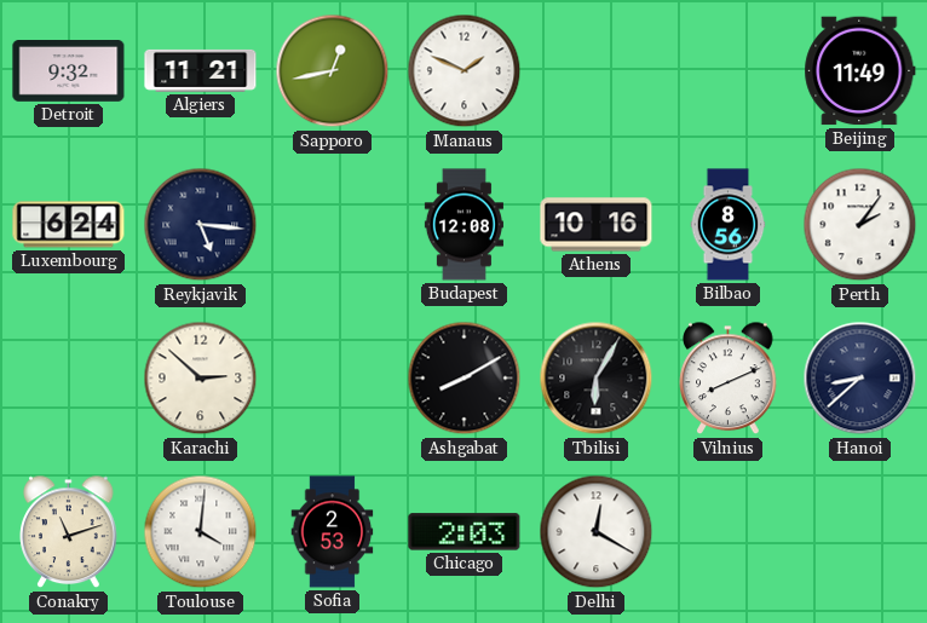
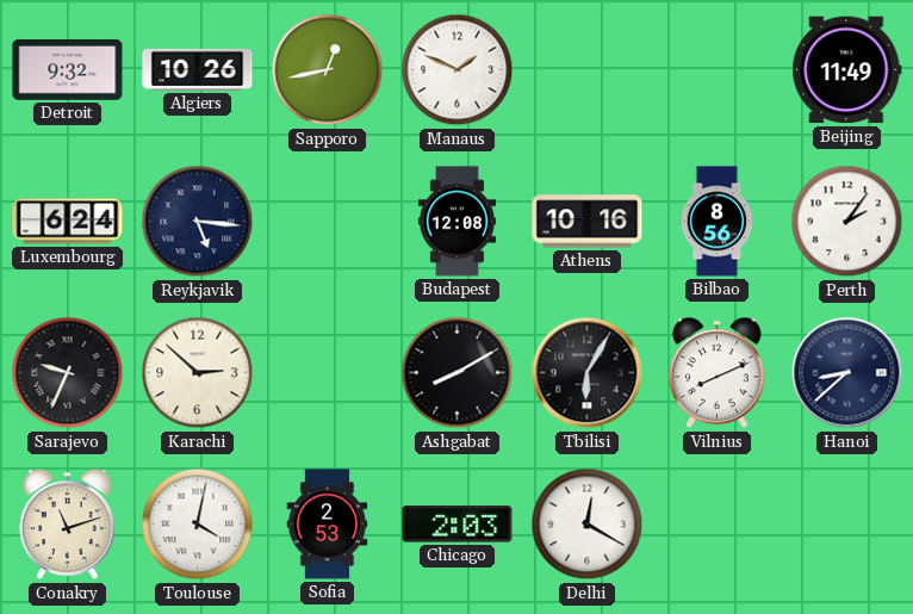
Algiers: 11:21 -> 10:26 (198, 69)
Sarajevo: none -> 9:34 (68, 373)
Toulouse: 4:01 -> 4:02 (198, 525)
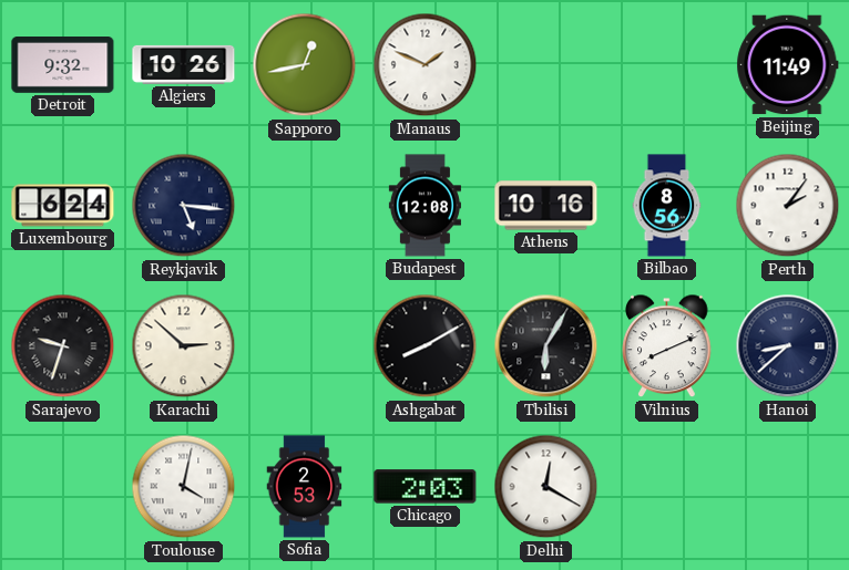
Sarajevo: 9:34 -> 9:33 (63, 346)
Conakry: 11:12 -> none (68, 525)
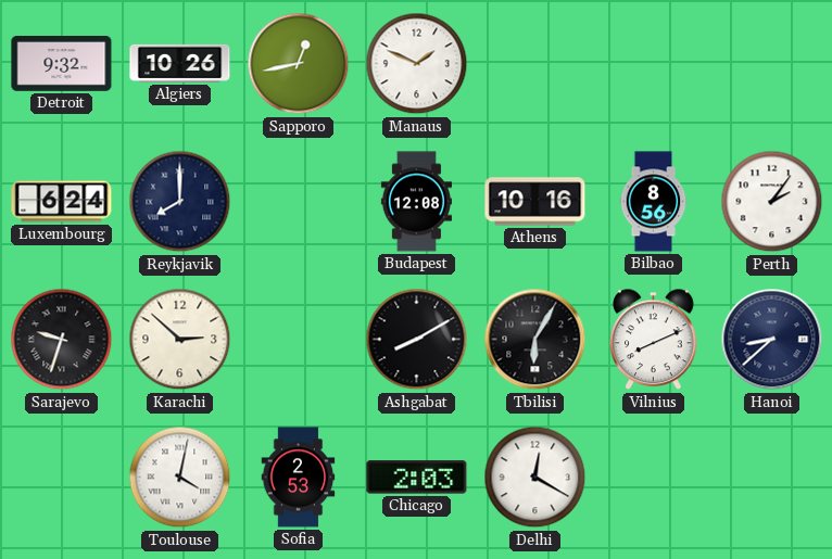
Beijing: 11:49 -> none (788, 65)
Reykjavik: 5:16 -> 8:00 (180, 202)
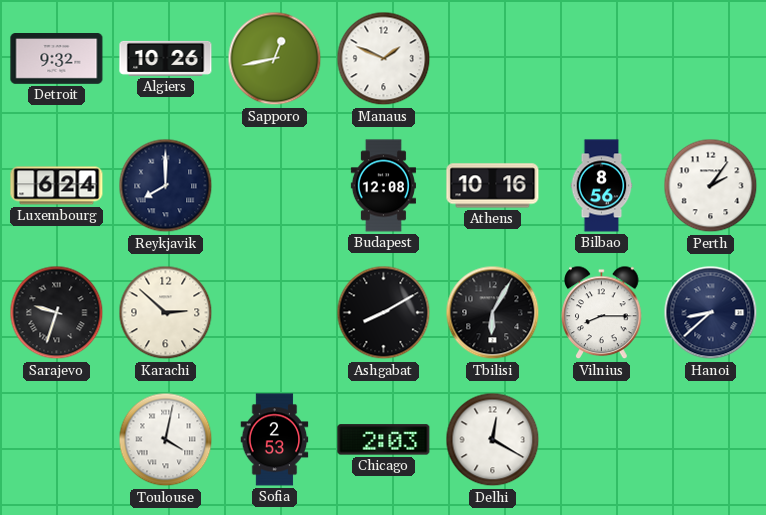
Vilnius: 8:11 -> 8:15 (602, 313)
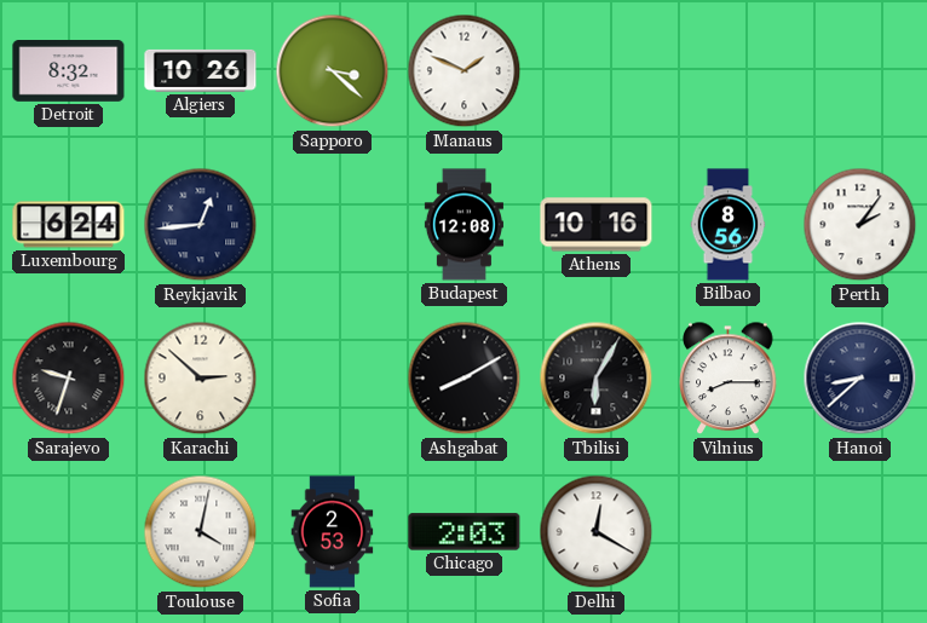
Detroit: 9:32 -> 8:32 (69, 71)
Sapporo: 12:43 -> 3:22 (333, 71)
Reykjavik: 8:00 -> 12:44 (201, 225)
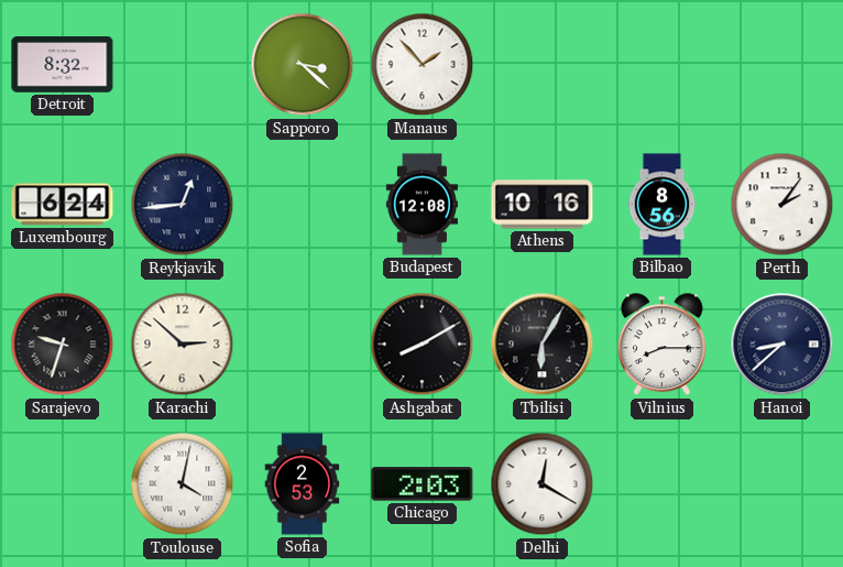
Algiers: 10:26 -> none (201, 70)
Manaus: 1:49 -> 1:53 (423, 65)
